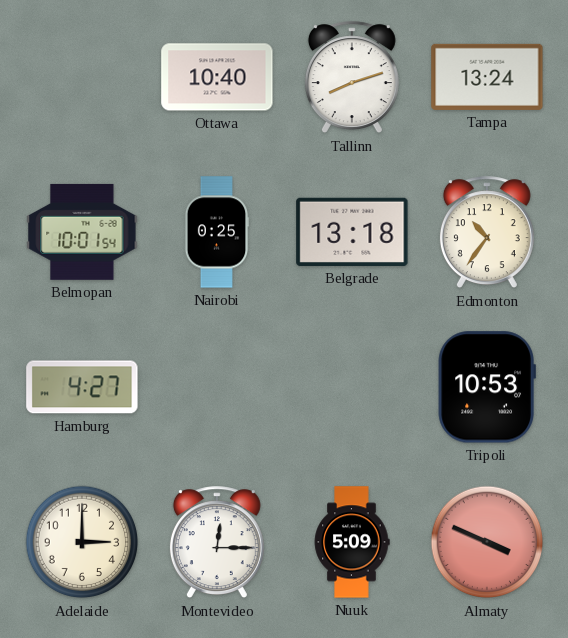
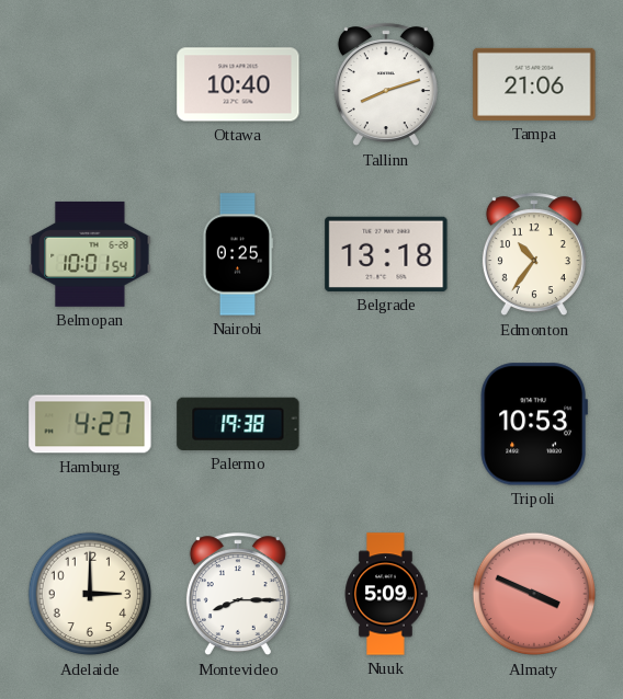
Tampa: 13:24 -> 21:06 (534, 84)
Palermo: none -> 19:38 (238, 424)
Montevideo: 12:15 -> 8:15 (238, 595)
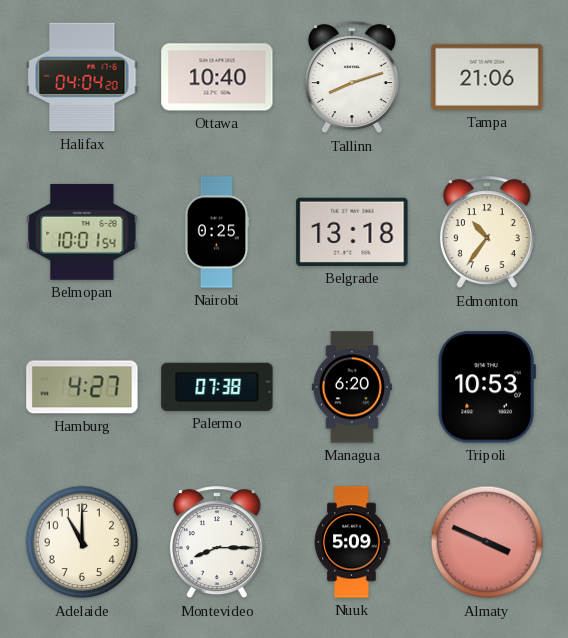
Halifax: none -> 04:04 (82, 77)
Palermo: 19:38 -> 07:38 (217, 387)
Managua: none -> 6:20 (352, 387)
Adelaide: 3:00 -> 11:00 (82, 542)
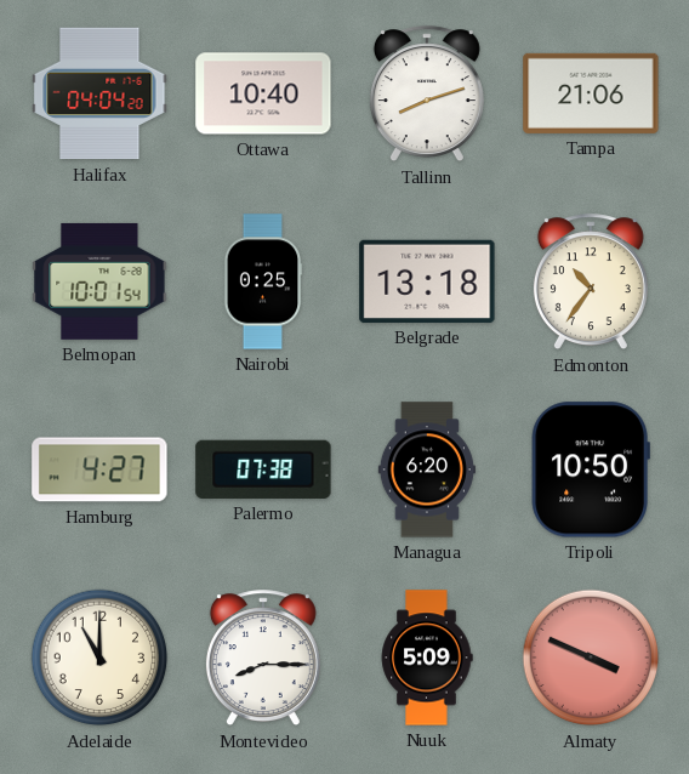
Tripoli: 10:53 -> 10:50 (591, 469)
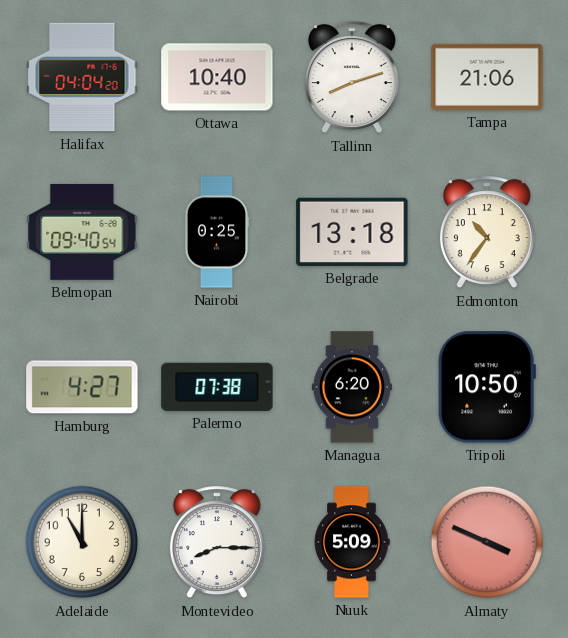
Belmopan: 10:01 -> 09:40 (82, 232)
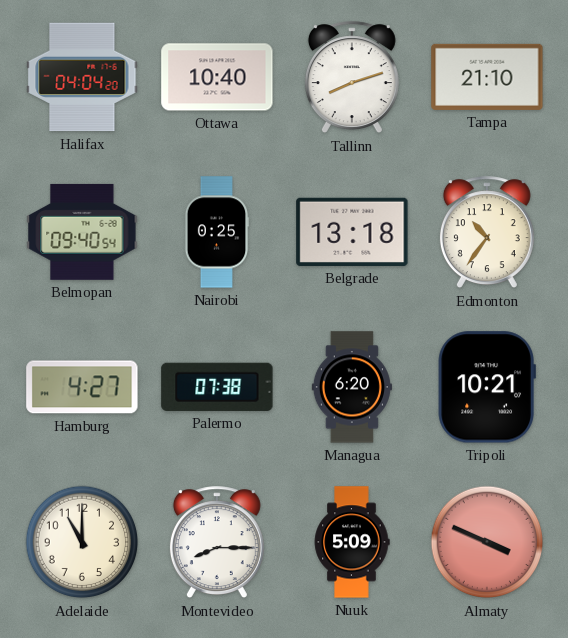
Tampa: 21:06 -> 21:10 (487, 77)
Tripoli: 10:50 -> 10:21 (487, 387)
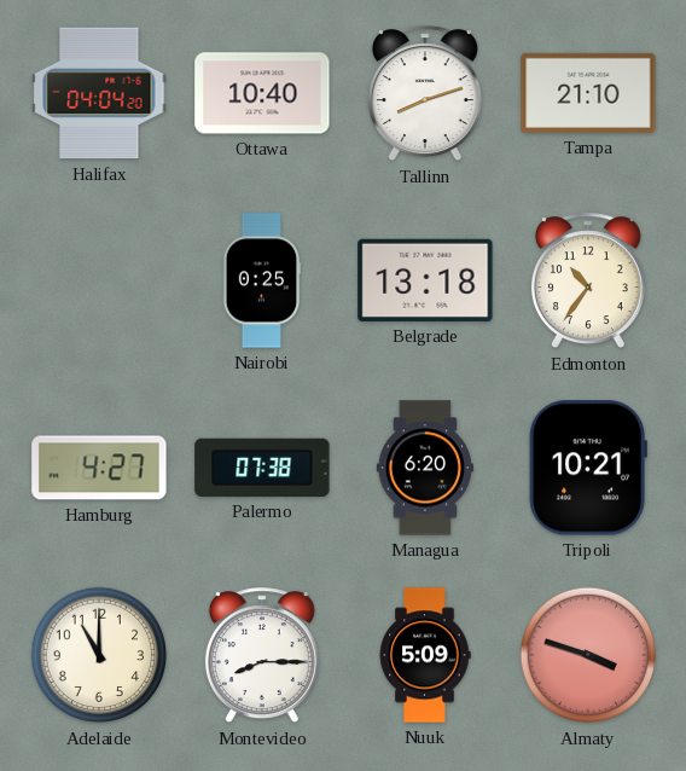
Belmopan: 09:40 -> none (82, 232)
Almaty: 3:49 -> 3:48 (588, 655)
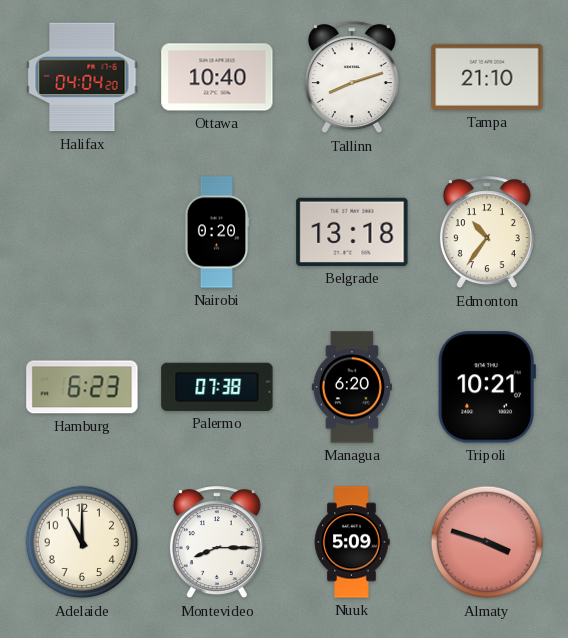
Nairobi: 0:25 -> 0:20 (217, 232)
Hamburg: 4:27 -> 6:23 (82, 387)
